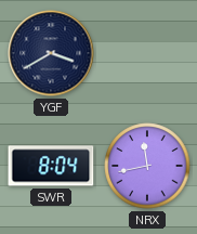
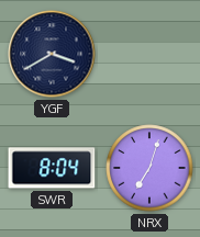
NRX: 11:43 -> 7:03 (149, 168)
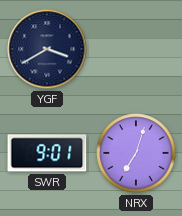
SWR: 8:04 -> 9:01 (47, 153)
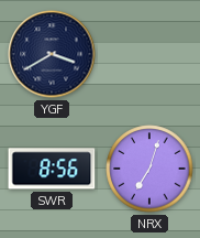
SWR: 9:01 -> 8:56 (52, 169)
